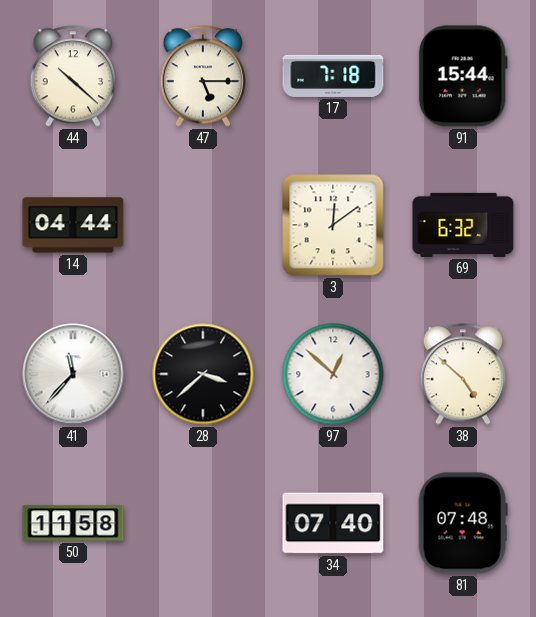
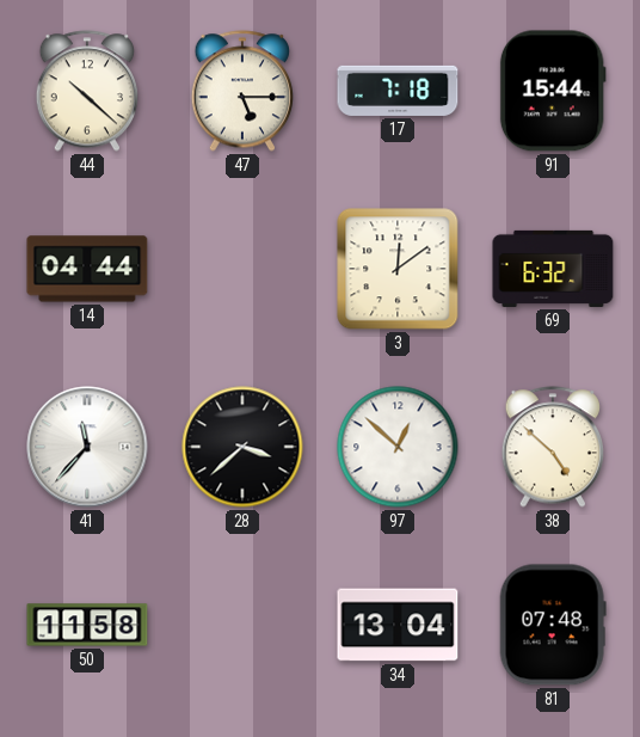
34: 07:40 -> 13:04 (398, 625)
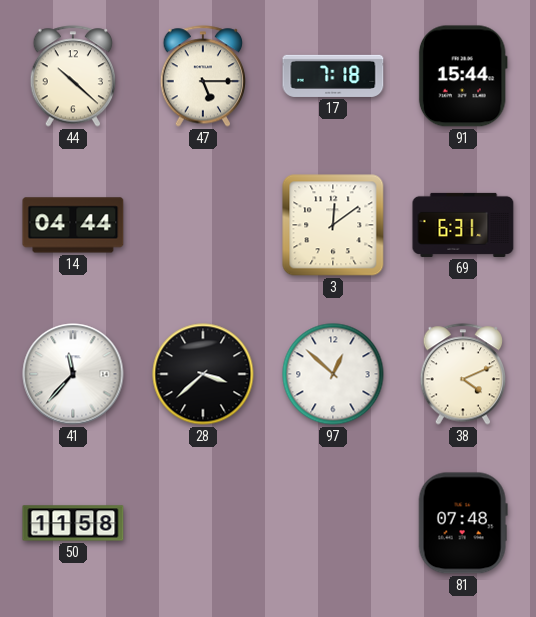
69: 6:32 -> 6:31 (463, 225)
38: 4:52 -> 4:11 (463, 374)
34: 13:04 -> none (398, 625)
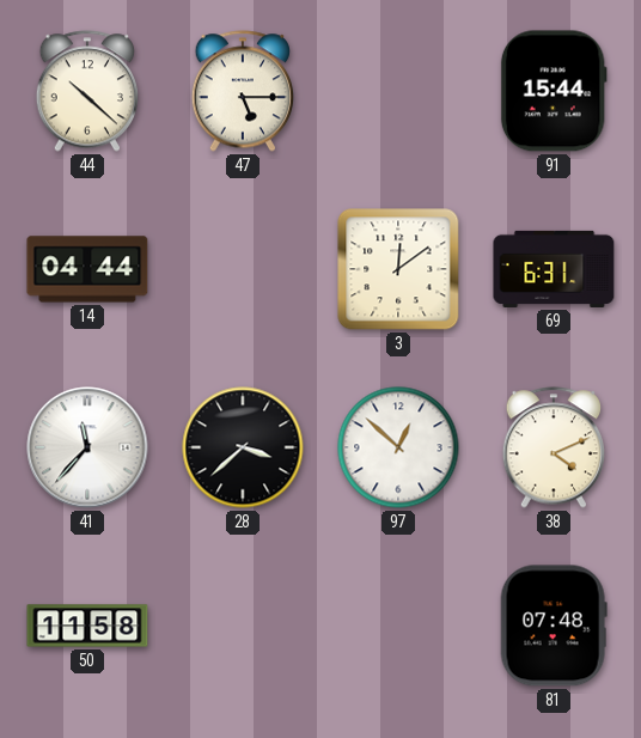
17: 7:18 -> none (333, 76)
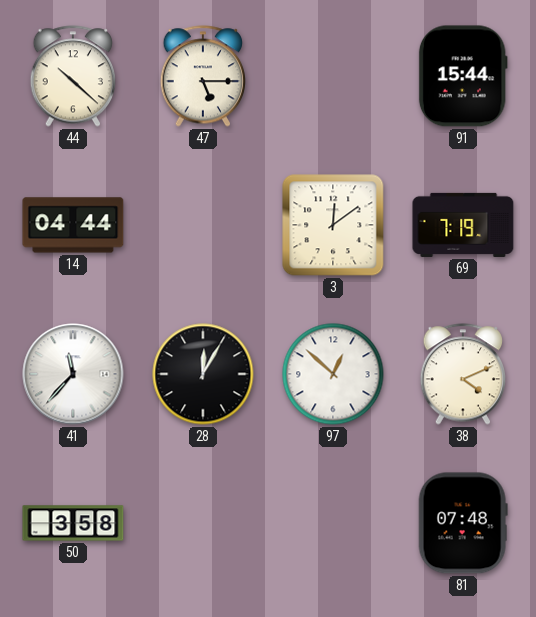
69: 6:31 -> 7:19 (463, 225)
28: 3:38 -> 12:05 (203, 374)
50: 11:58 -> 3:58 (73, 523)
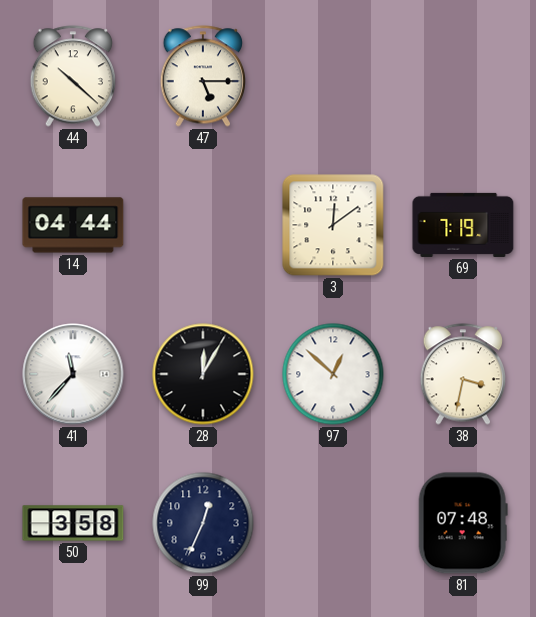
91: 15:44 -> none (463, 76)
38: 4:11 -> 3:32 (463, 374)
99: none -> 12:34 (203, 523)
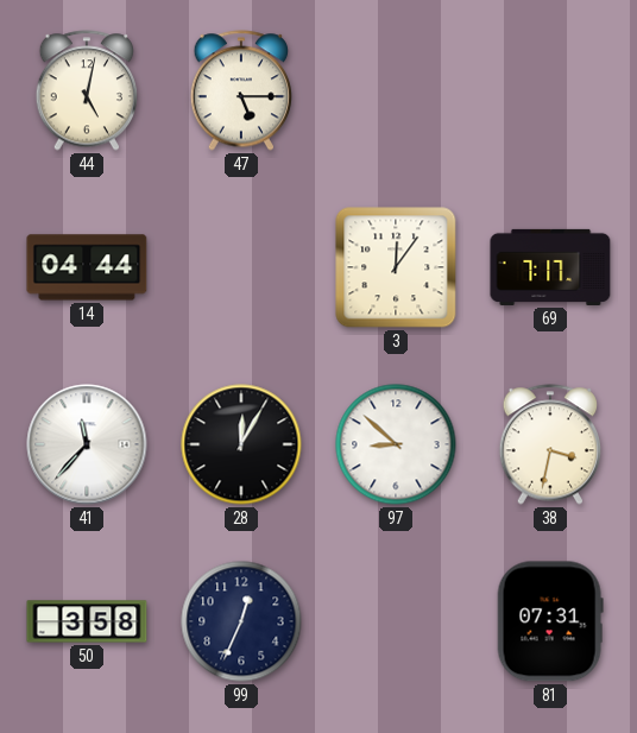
44: 10:22 -> 5:02 (87, 90)
3: 12:09 -> 12:06 (396, 267)
69: 7:19 -> 7:17 (550, 267)
97: 12:52 -> 8:52 (396, 444)
81: 07:48 -> 07:31 (550, 621)
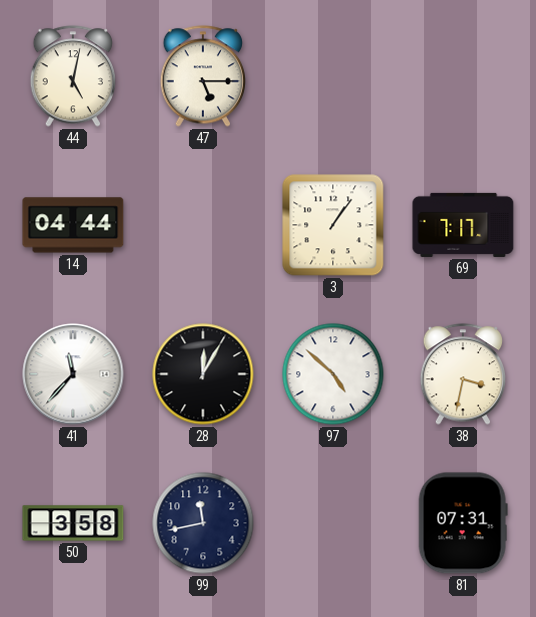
3: 12:06 -> 1:06 (333, 225)
97: 8:52 -> 4:52 (333, 374)
99: 12:34 -> 11:43 (203, 523)
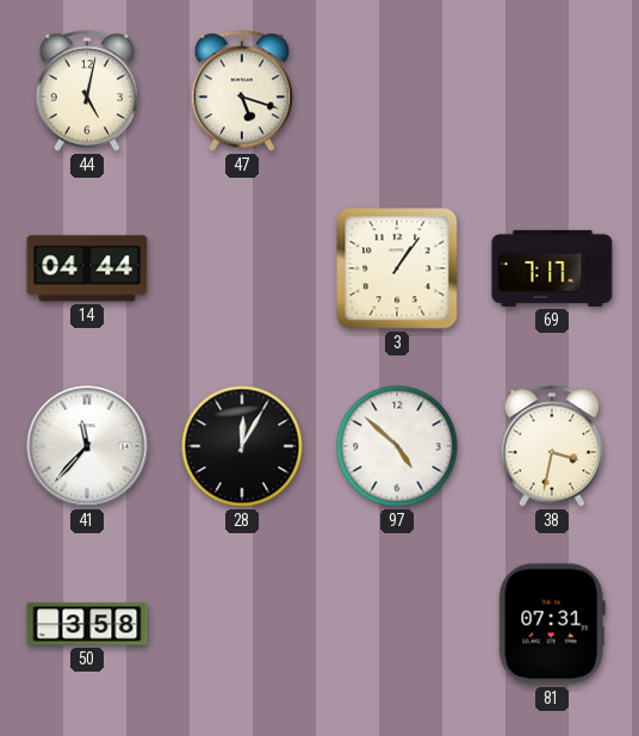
47: 5:15 -> 5:18 (242, 91)
99: 11:43 -> none (203, 523)
